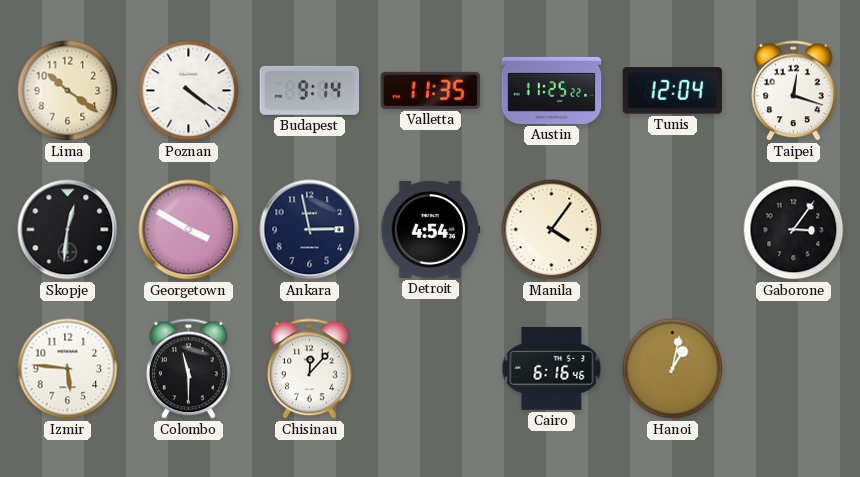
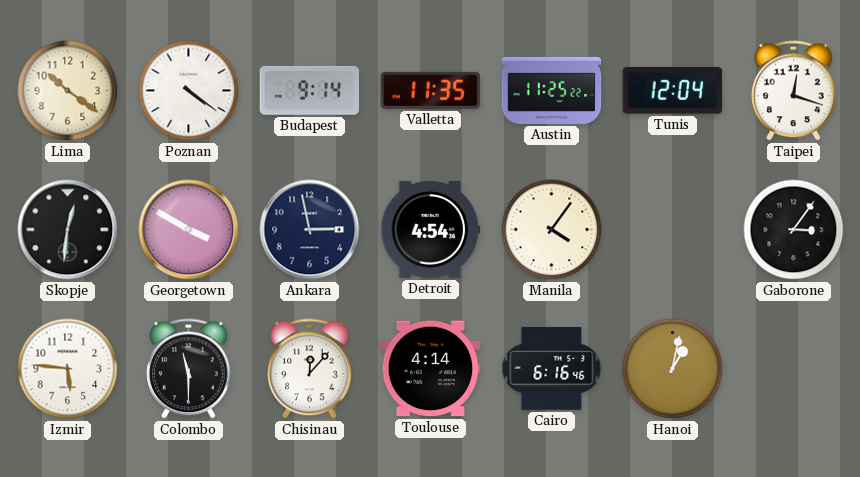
Toulouse: none -> 4:14 (431, 369)
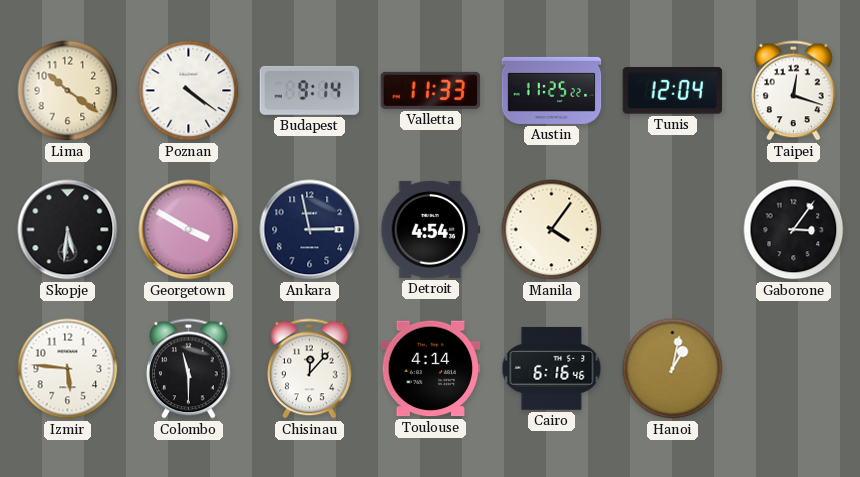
Valletta: 11:35 -> 11:33 (431, 90)
Skopje: 12:31 -> 5:31 (68, 230)
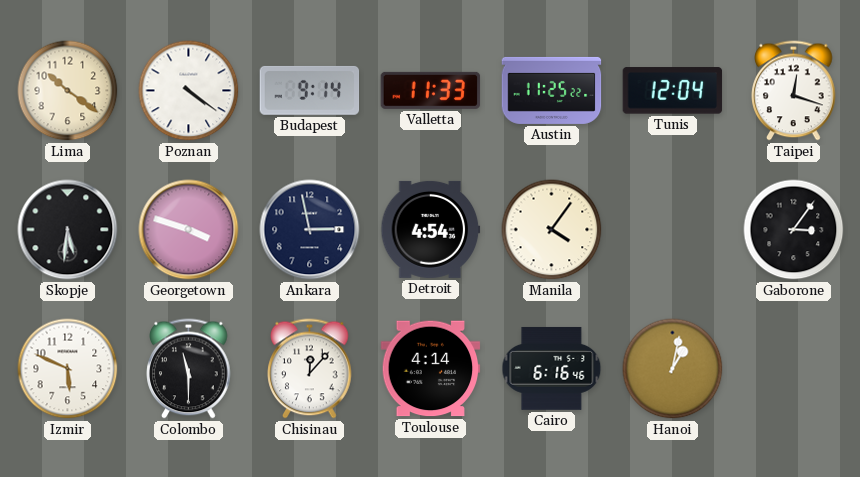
Georgetown: 3:50 -> 3:48 (189, 230)
Izmir: 5:46 -> 5:49 (68, 369)
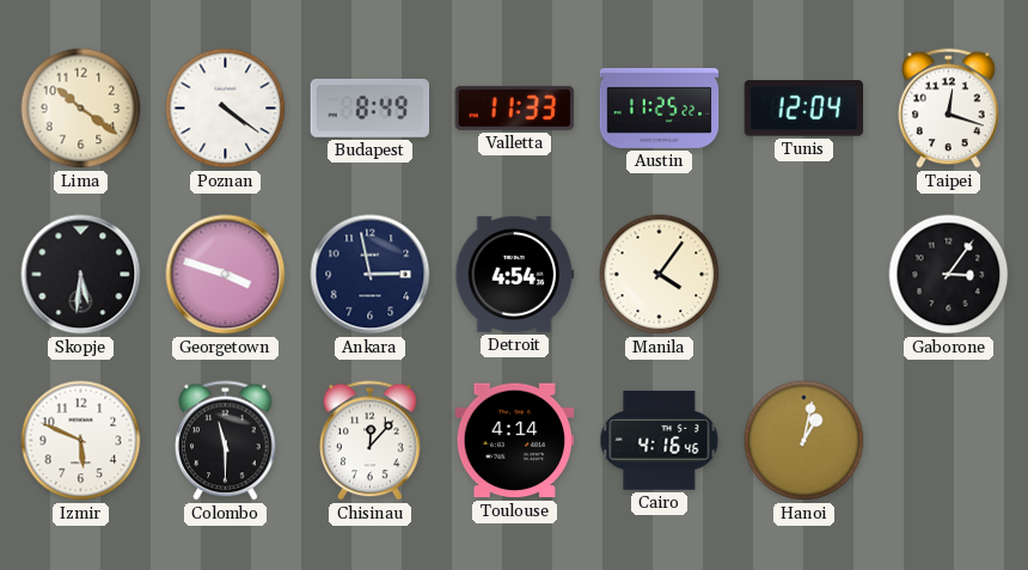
Budapest: 9:14 -> 8:49 (371, 108)
Cairo: 6:16 -> 4:16 (660, 440)
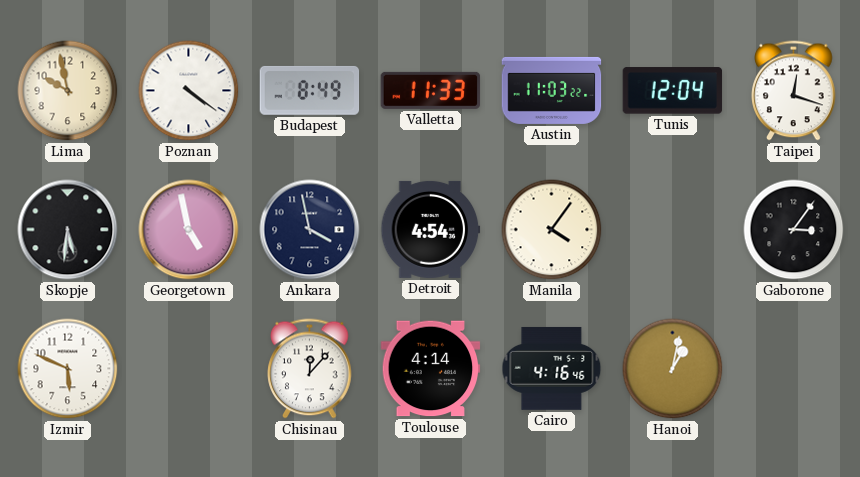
Lima: 10:21 -> 9:58 (68, 91)
Austin: 11:25 -> 11:03 (552, 90)
Georgetown: 3:48 -> 4:58 (189, 230)
Ankara: 2:58 -> 3:58 (310, 230)
Colombo: 11:30 -> none (226, 441)
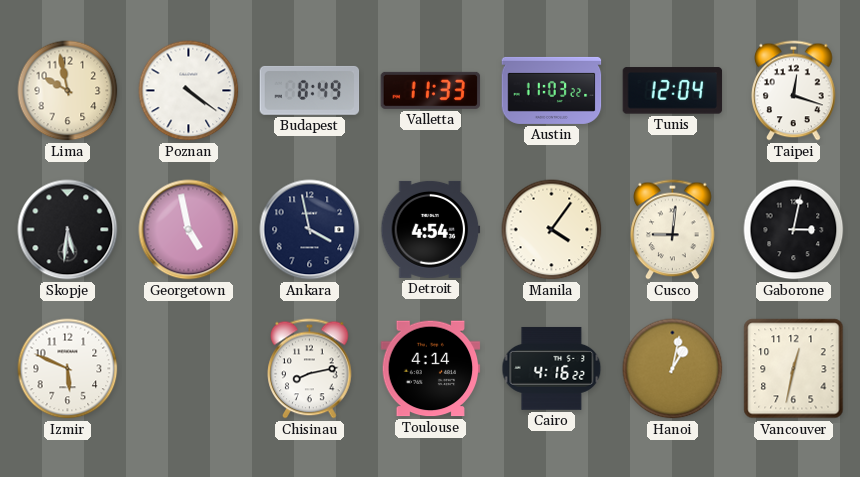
Cusco: none -> 9:01 (673, 230)
Gaborone: 3:06 -> 3:02 (794, 230)
Chisinau: 12:07 -> 8:13 (310, 369)
Cairo: 4:16:46 -> 4:16:22 (552, 368)
Vancouver: none -> 12:32 (794, 369)
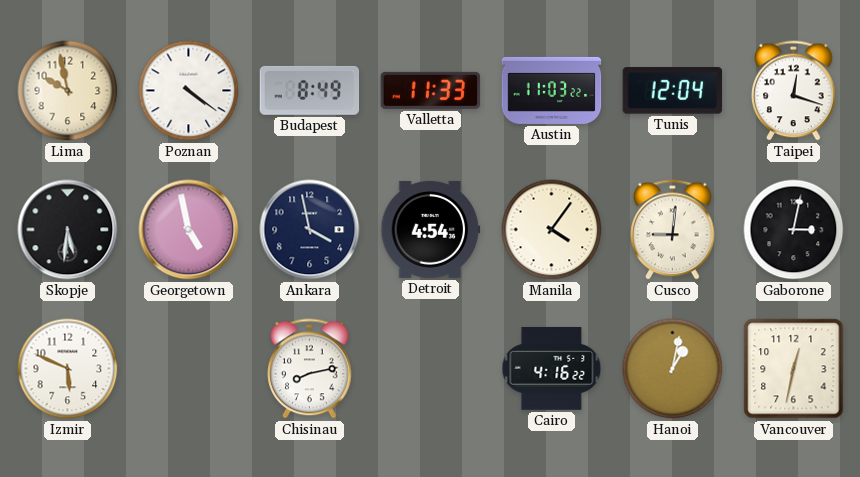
Toulouse: 4:14 -> none (431, 369)
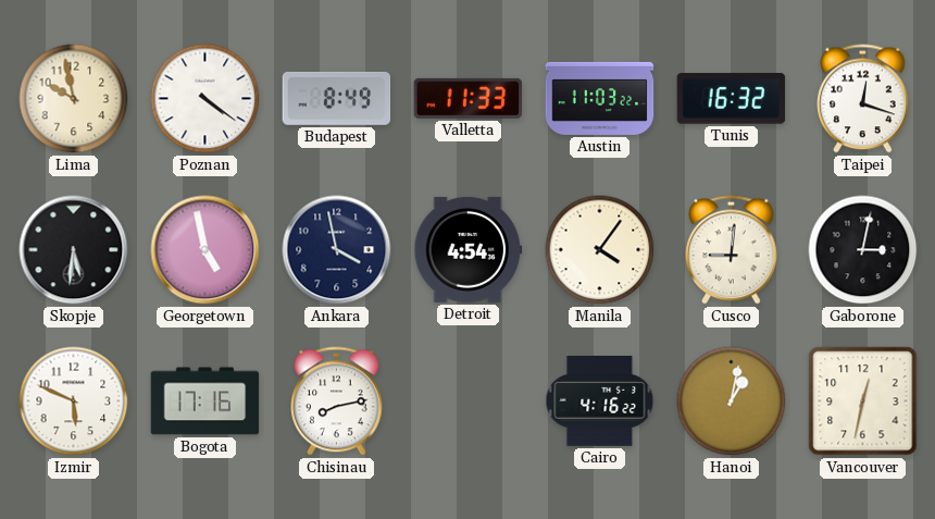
Tunis: 12:04 -> 16:32 (732, 99)
Bogota: none -> 17:16 (205, 401)
